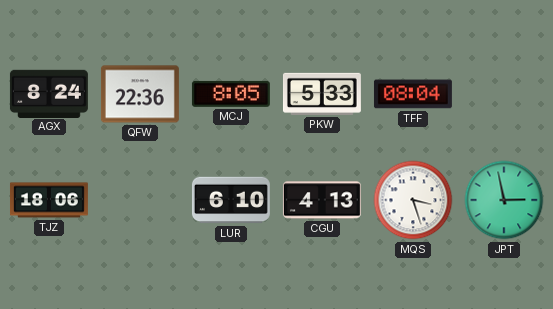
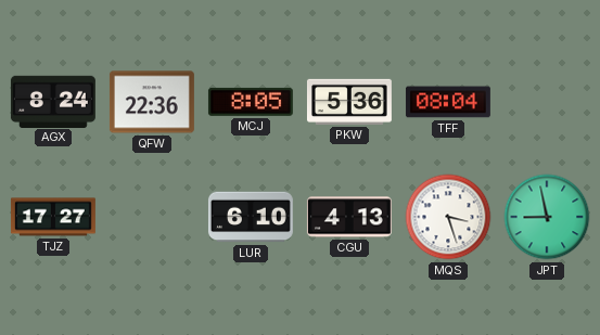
PKW: 5:33 -> 5:36 (349, 102)
TJZ: 18:06 -> 17:27 (53, 217)
JPT: 2:58 -> 8:58 (547, 217)
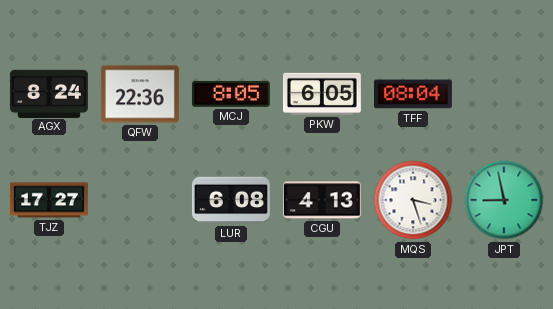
PKW: 5:36 -> 6:05 (322, 94)
LUR: 6:10 -> 6:08 (231, 200)
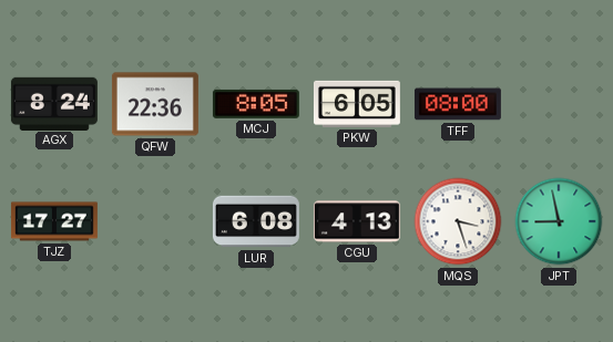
TFF: 08:04 -> 08:00 (458, 104)
